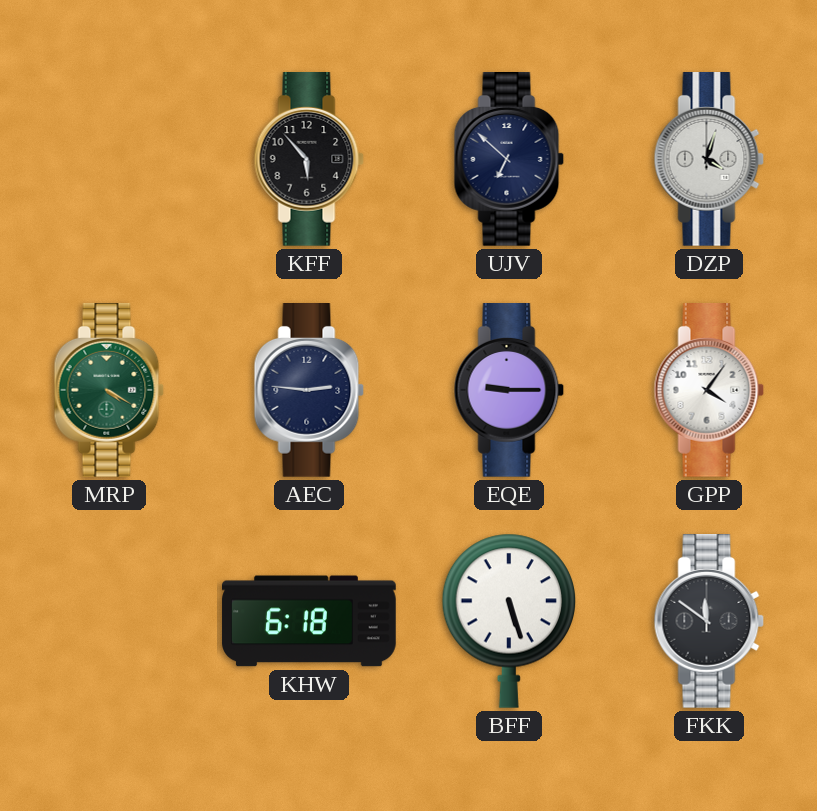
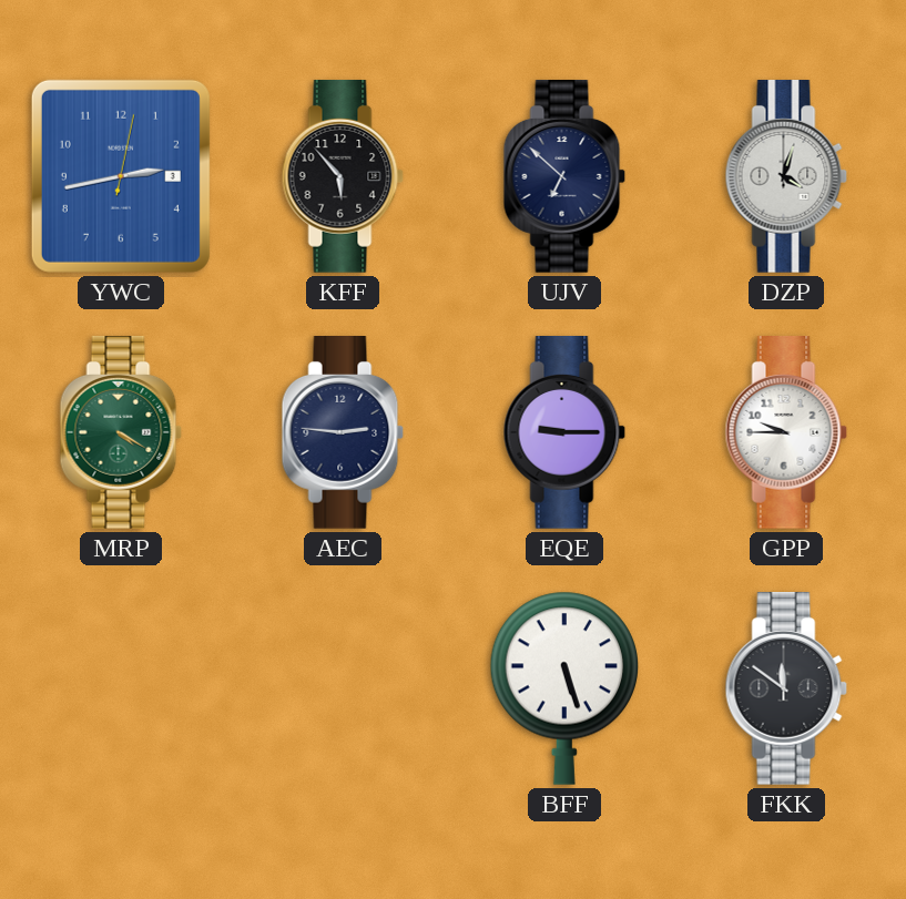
YWC: none -> 2:43 (121, 176)
GPP: 4:06 -> 9:45 (786, 433)
KHW: 6:18 -> none (309, 621)
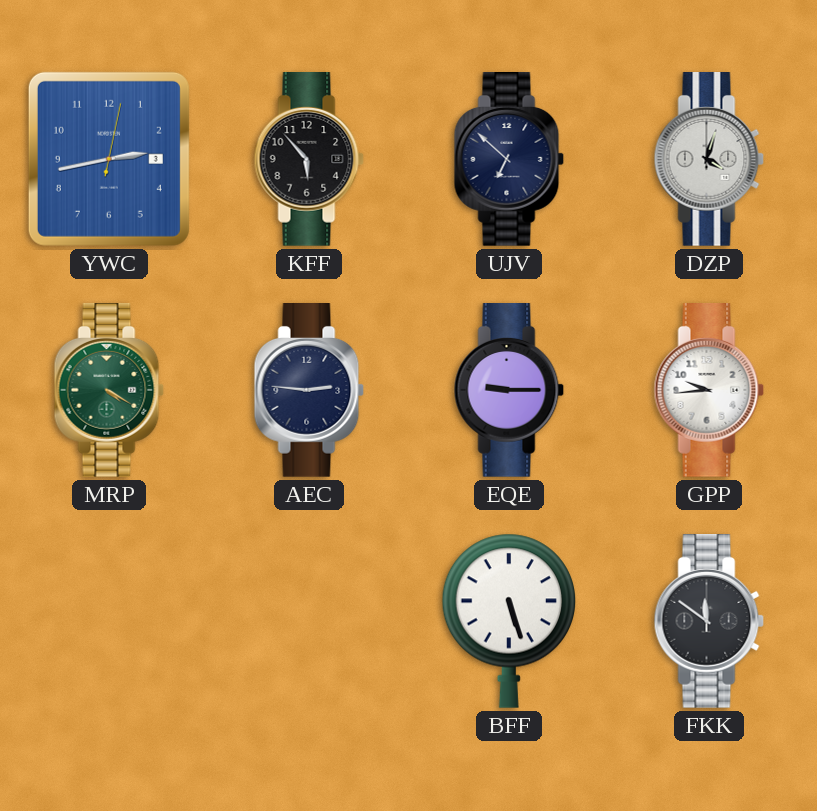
GPP: 9:45 -> 9:44 (709, 391)
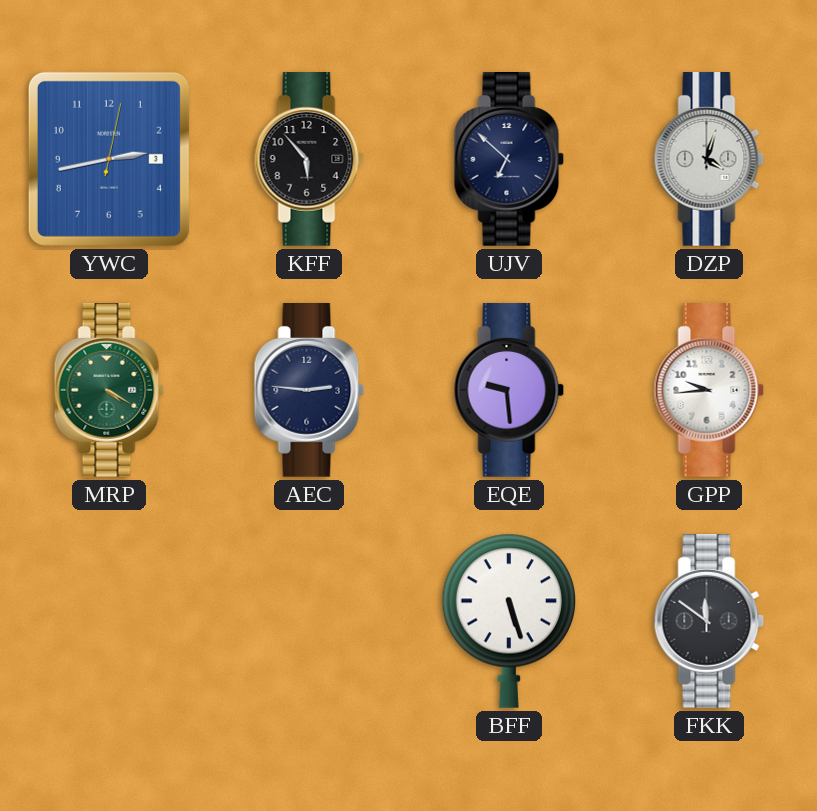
EQE: 9:15 -> 9:29 (509, 391)
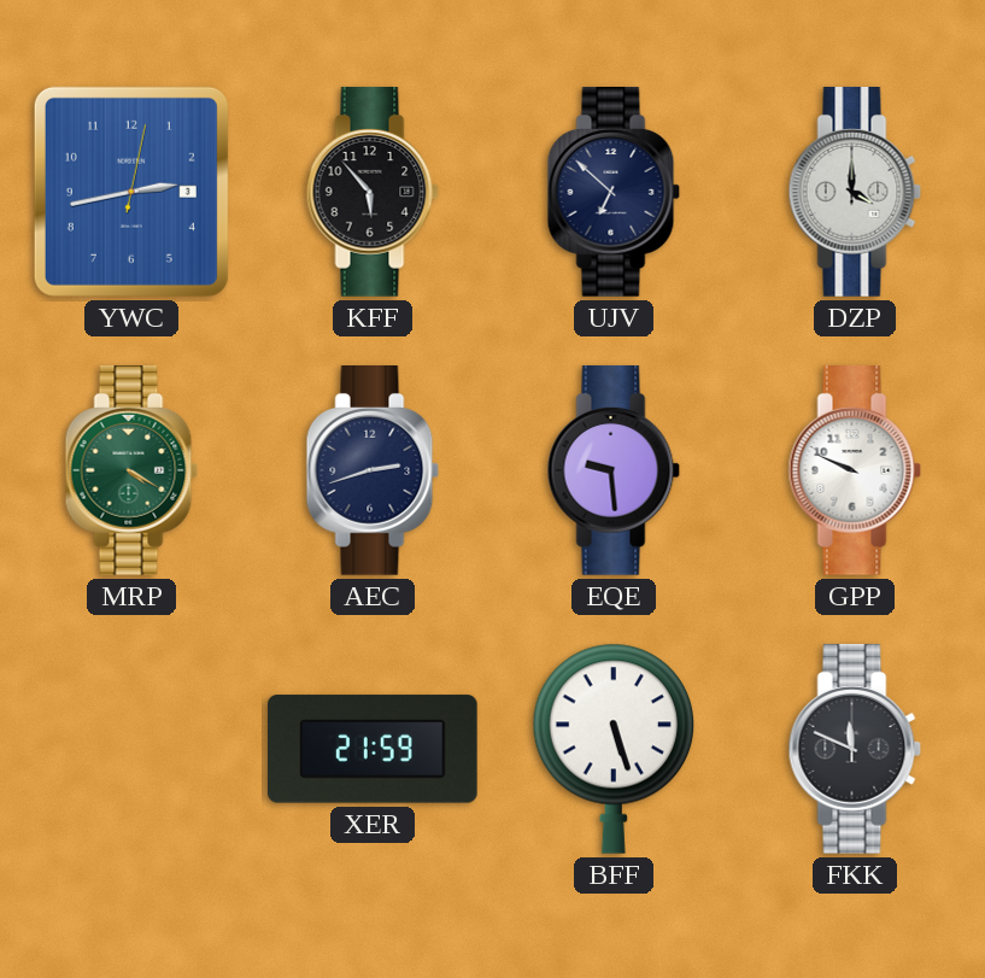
DZP: 4:03 -> 4:00 (855, 193)
AEC: 2:46 -> 2:42 (373, 472)
GPP: 9:44 -> 9:49 (855, 472)
XER: none -> 21:59 (374, 749)
FKK: 11:51 -> 11:49 (855, 750)
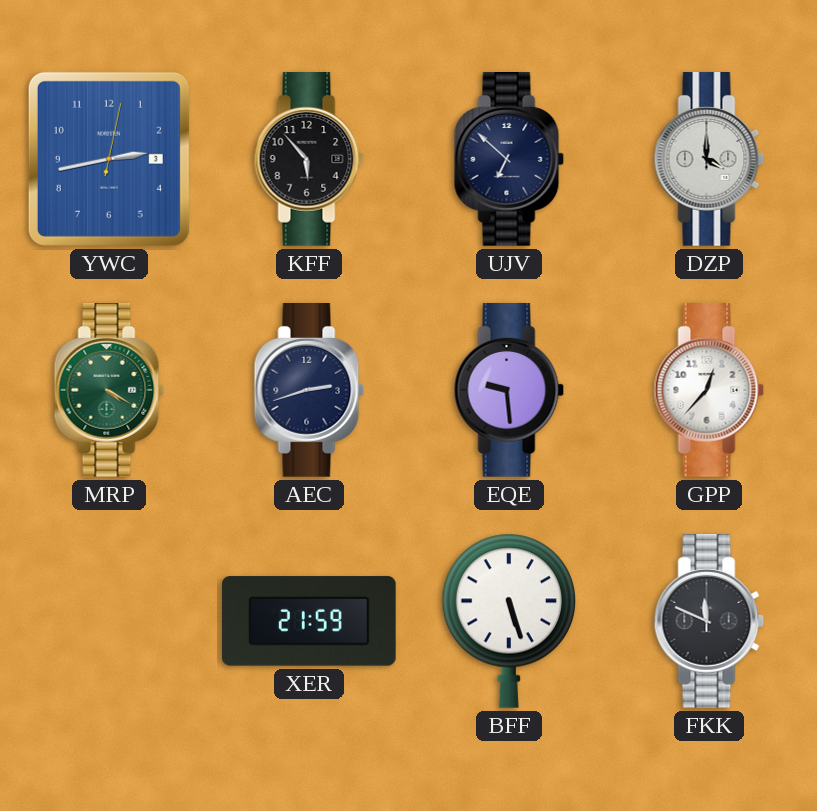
GPP: 9:49 -> 12:37 (709, 391)
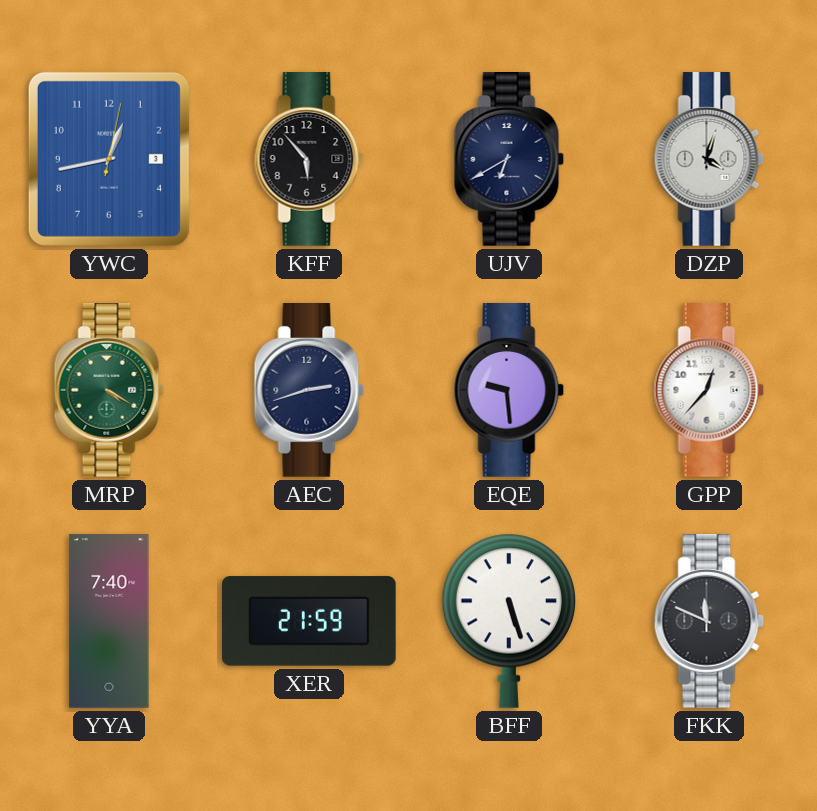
YWC: 2:43 -> 12:43 (109, 159)
UJV: 6:52 -> 6:40 (509, 160)
DZP: 4:00 -> 4:03 (709, 160)
YYA: none -> 7:40 (109, 621)
